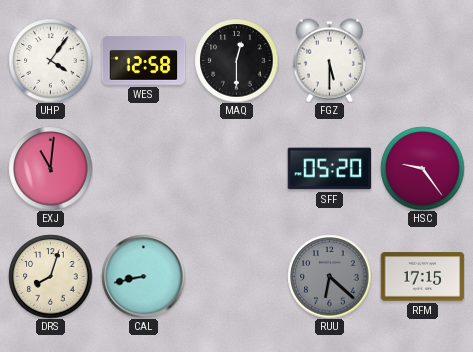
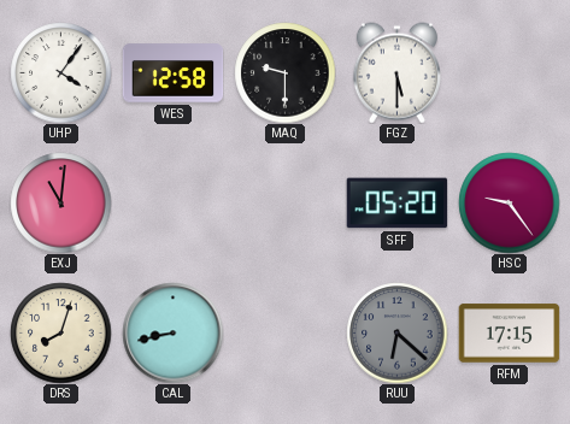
MAQ: 12:30 -> 9:30 (284, 72)
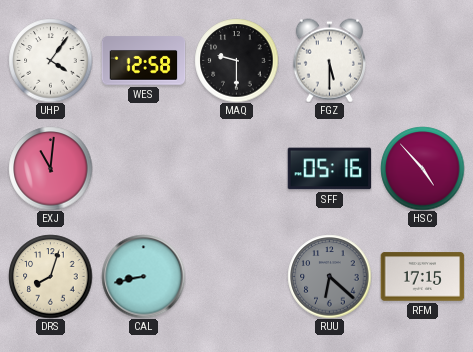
SFF: 05:20 -> 05:16 (329, 169)
HSC: 9:24 -> 4:53 (422, 168)
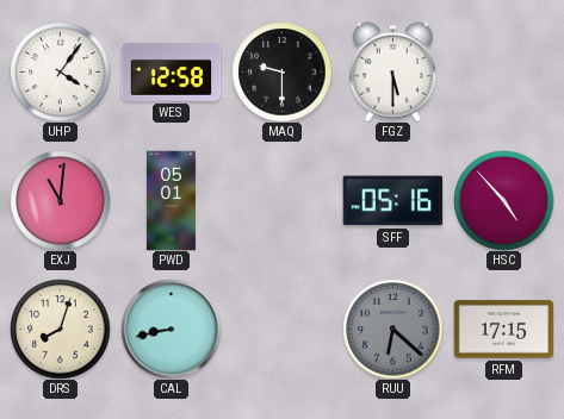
PWD: none -> 05:01 (171, 200)
